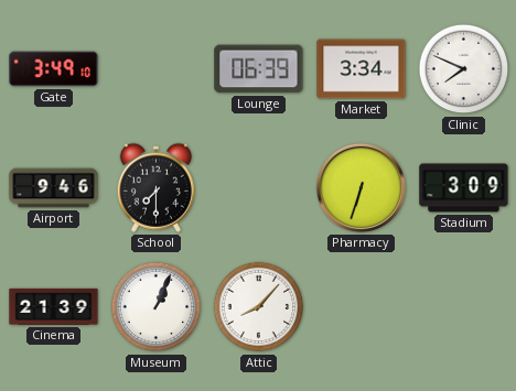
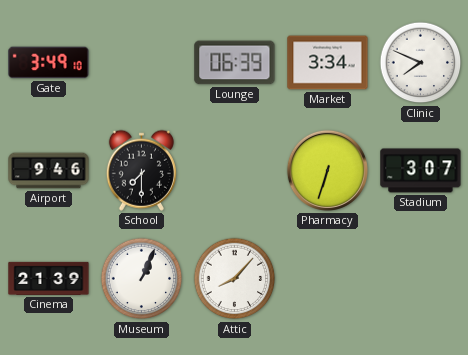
Stadium: 3:09 -> 3:07 (421, 171)
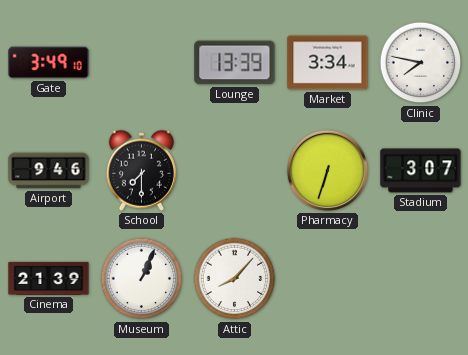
Lounge: 06:39 -> 13:39 (235, 63)
Clinic: 7:49 -> 7:47 (421, 63)
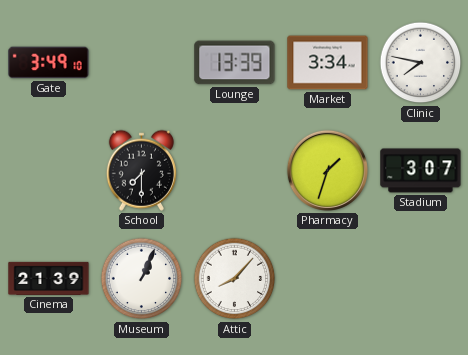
Airport: 9:46 -> none (49, 171)
Pharmacy: 6:33 -> 1:33 (327, 170)
